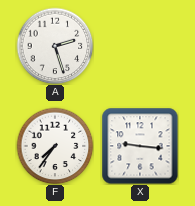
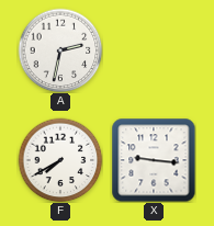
A: 2:27 -> 2:32 (60, 50)
F: 7:36 -> 7:40 (60, 160)
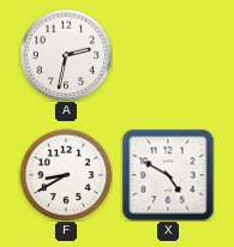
F: 7:40 -> 8:40 (66, 175)
X: 9:16 -> 4:50 (168, 175)
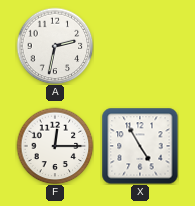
F: 8:40 -> 12:15 (55, 146)
X: 4:50 -> 4:55 (140, 146)
